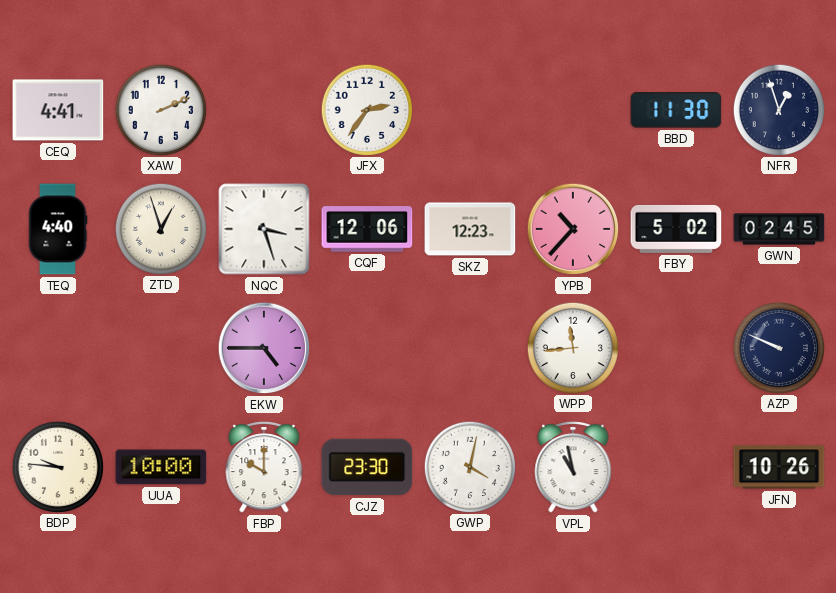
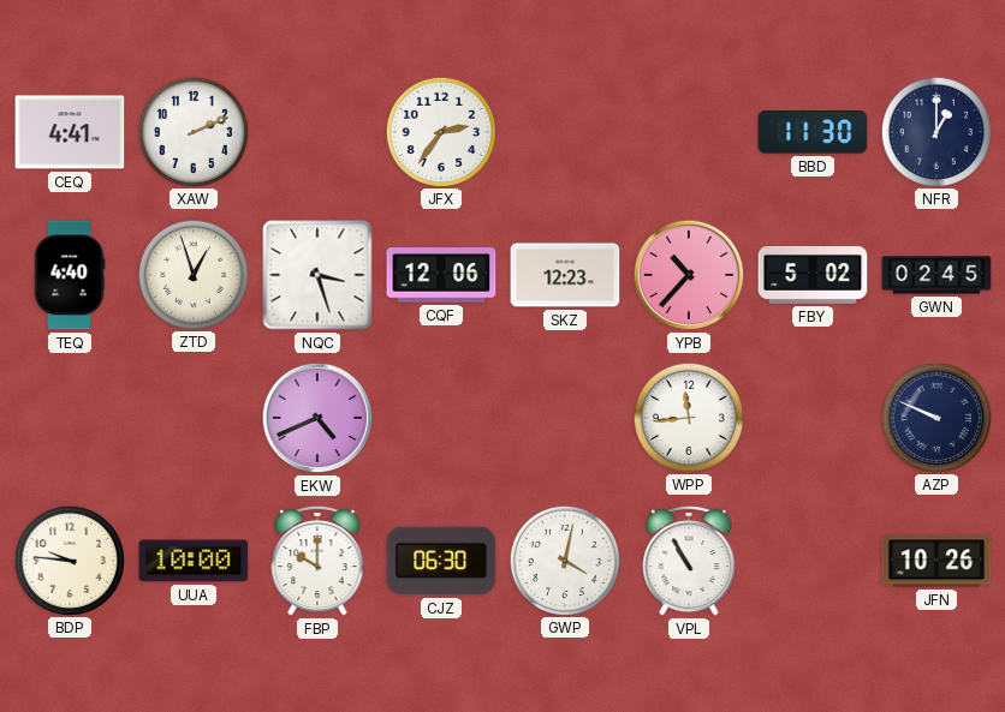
NFR: 12:57 -> 1:00 (935, 131)
EKW: 4:45 -> 4:41 (317, 418)
CJZ: 23:30 -> 06:30 (441, 561)
VPL: 10:58 -> 10:55 (689, 562)
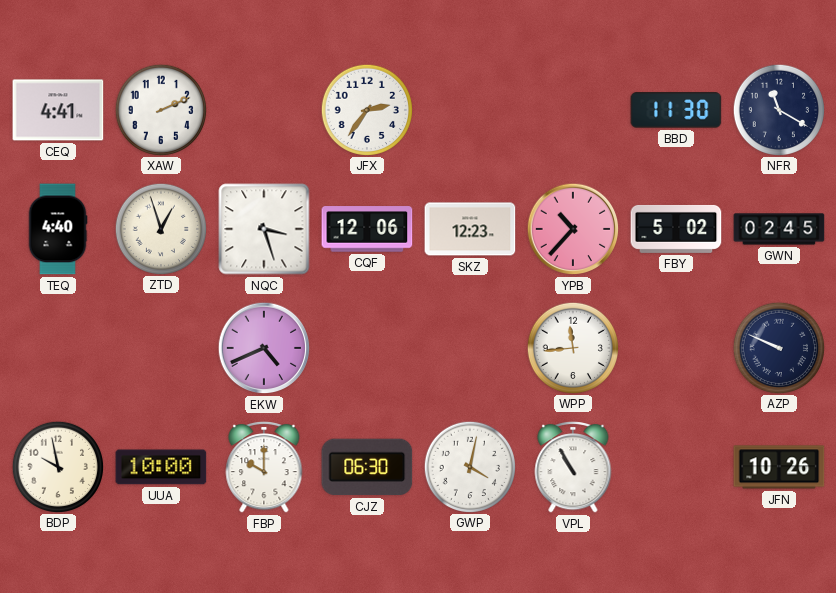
NFR: 1:00 -> 11:20 (778, 109)
BDP: 9:46 -> 9:58 (57, 466)
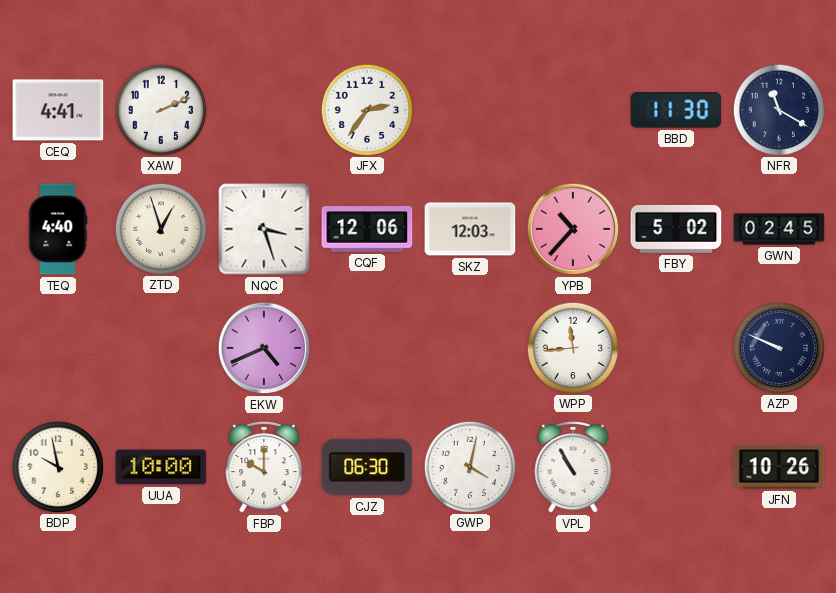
SKZ: 12:23 -> 12:03 (470, 229)
